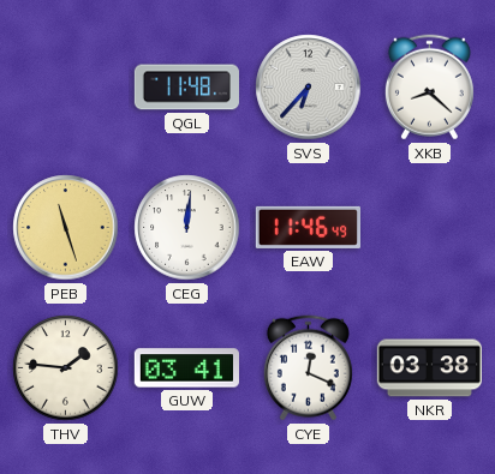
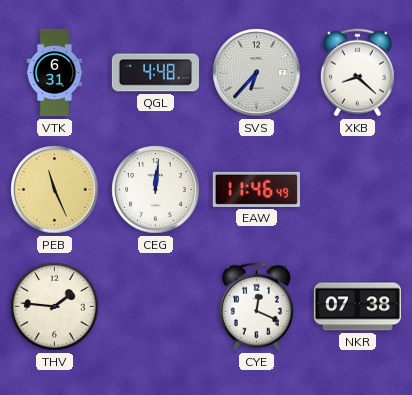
VTK: none -> 6:31 (55, 73)
QGL: 11:48 -> 4:48 (155, 73)
PEB: 11:27 -> 11:26 (55, 190)
GUW: 03:41 -> none (186, 368)
NKR: 03:38 -> 07:38 (357, 307)
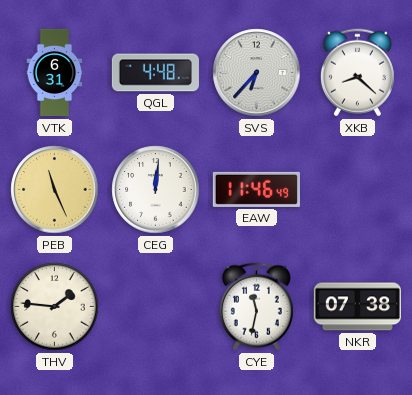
CYE: 12:19 -> 11:32 (256, 307)
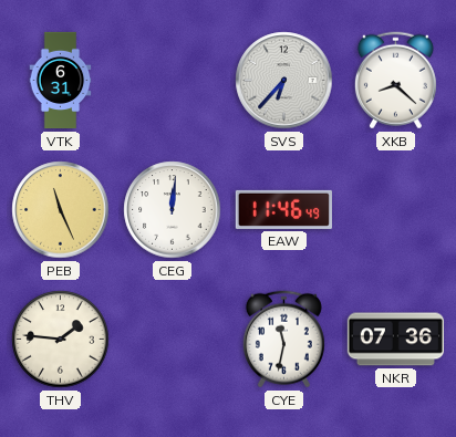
QGL: 4:48 -> none (155, 73)
NKR: 07:38 -> 07:36 (395, 340)
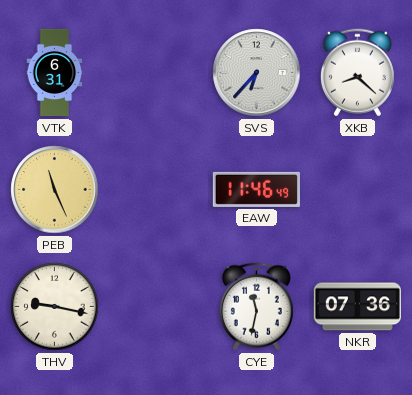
CEG: 12:01 -> none (173, 210)
THV: 1:46 -> 9:17 (55, 307)
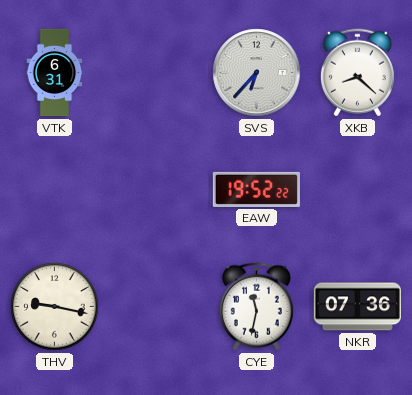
PEB: 11:26 -> none (55, 190)
EAW: 11:46 -> 19:52 (256, 189)
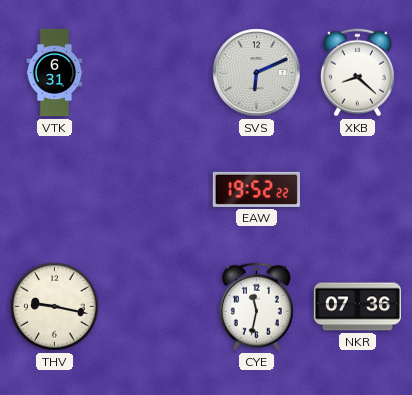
SVS: 6:37 -> 6:11 (257, 73)
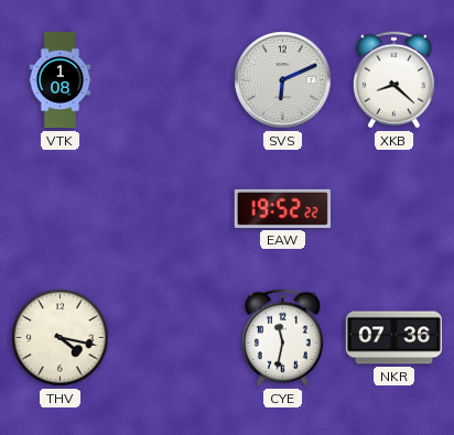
VTK: 6:31 -> 1:08 (61, 80)
THV: 9:17 -> 4:17 (61, 338)
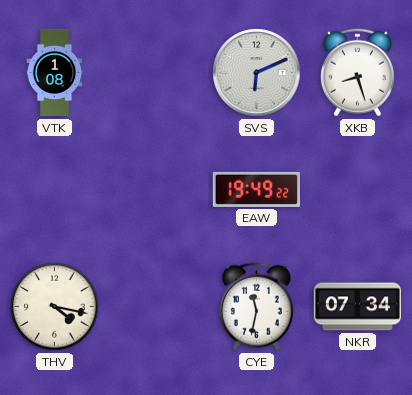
XKB: 8:22 -> 8:27 (357, 73)
EAW: 19:52 -> 19:49 (256, 189)
NKR: 07:36 -> 07:34 (357, 307)
